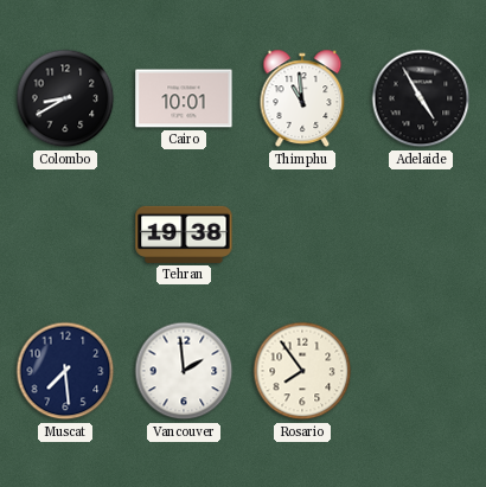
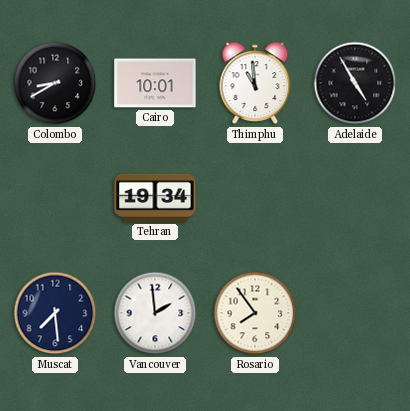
Tehran: 19:38 -> 19:34 (155, 198)
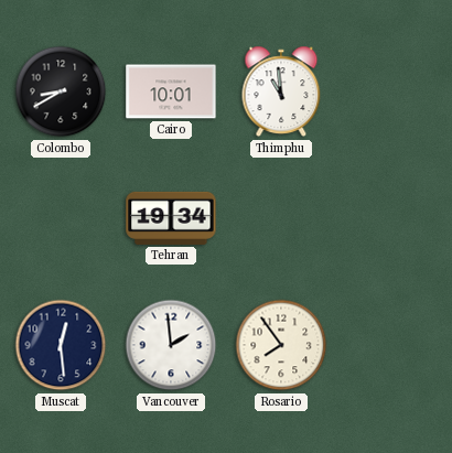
Adelaide: 4:55 -> none (355, 83)
Muscat: 7:29 -> 12:29 (61, 345)
